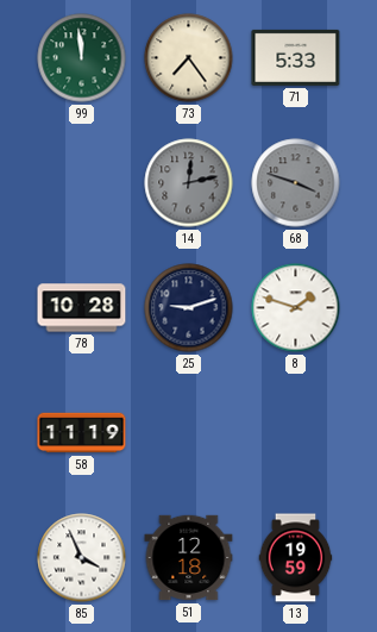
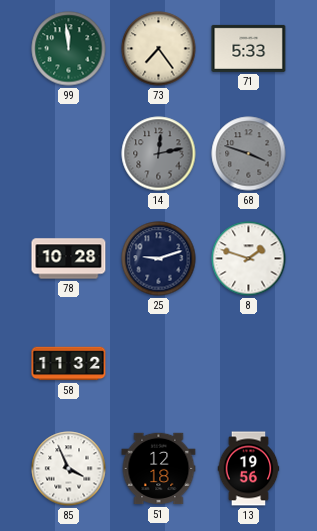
58: 11:19 -> 11:32 (69, 364)
13: 19:59 -> 19:56 (249, 469)
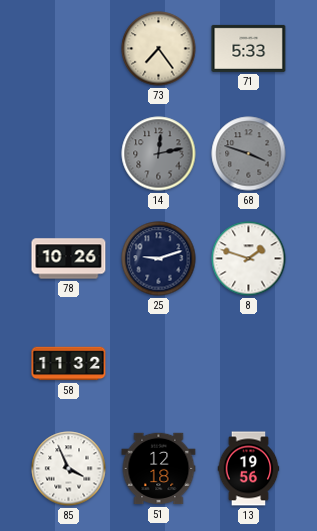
99: 11:59 -> none (69, 49)
78: 10:28 -> 10:26 (69, 259)
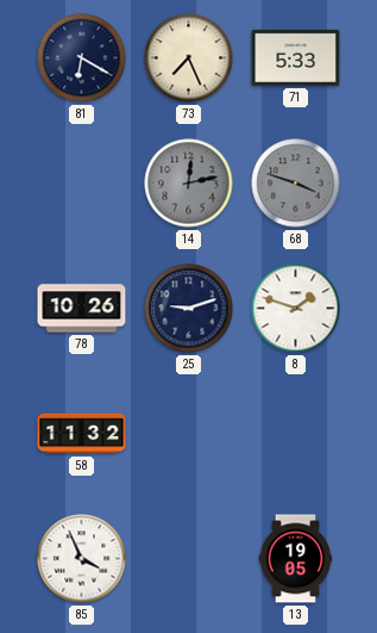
81: none -> 6:20 (82, 58)
73: 7:24 -> 7:26 (189, 58)
51: 12:18 -> none (159, 469)
13: 19:56 -> 19:05 (296, 559)
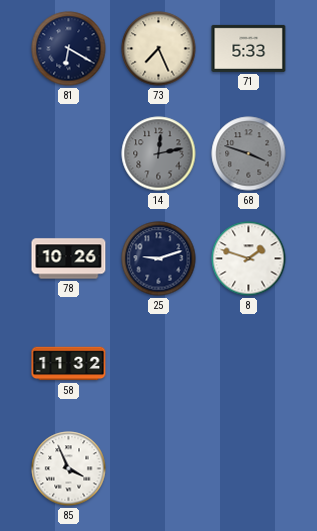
13: 19:05 -> none (296, 559)
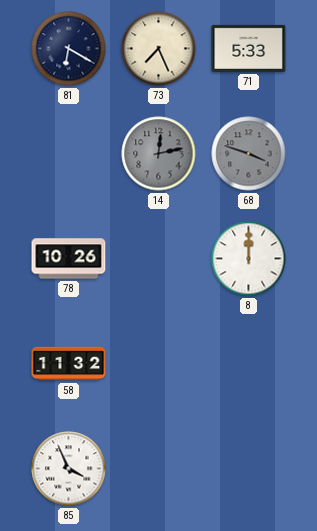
25: 9:12 -> none (159, 259)
8: 1:48 -> 12:00 (249, 259)
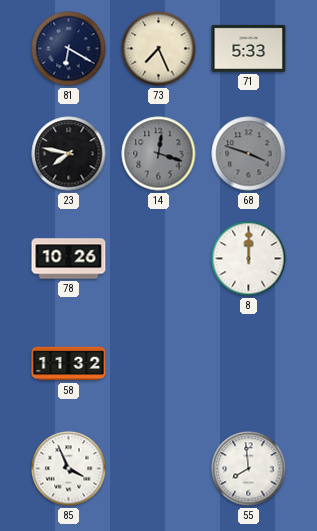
23: none -> 7:47 (69, 154)
14: 12:13 -> 12:18 (159, 154)
55: none -> 7:59 (249, 469)
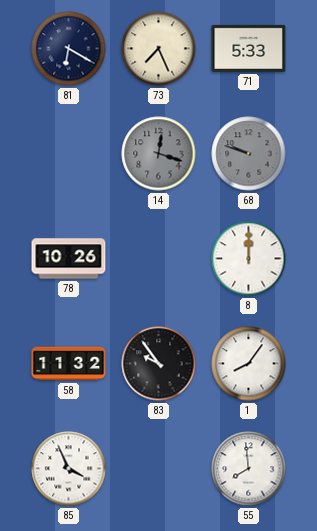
23: 7:47 -> none (69, 154)
68: 3:48 -> 9:48 (249, 154)
83: none -> 9:54 (159, 364)
1: none -> 8:06 (249, 364)
